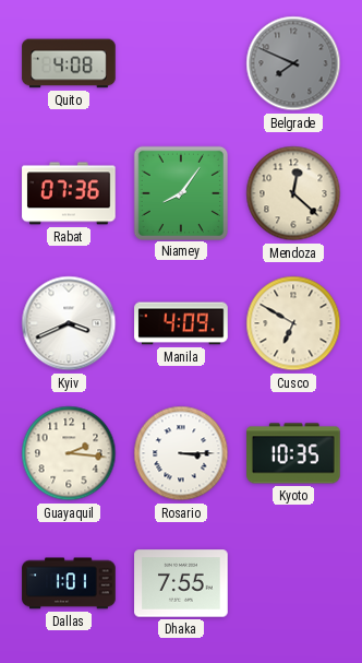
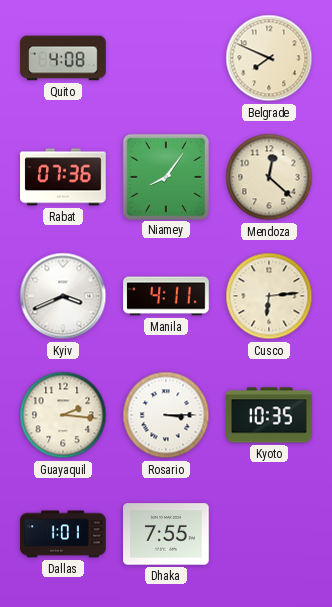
Belgrade dial: grey -> cream (269, 58)
Manila: 4:09 -> 4:11 (166, 296)
Cusco: 6:50 -> 6:14 (269, 296)
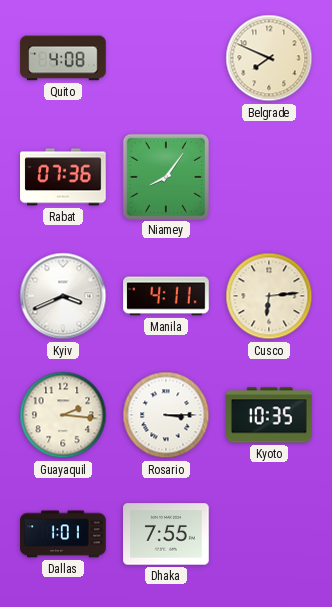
Mendoza: 12:22 -> none (269, 177)
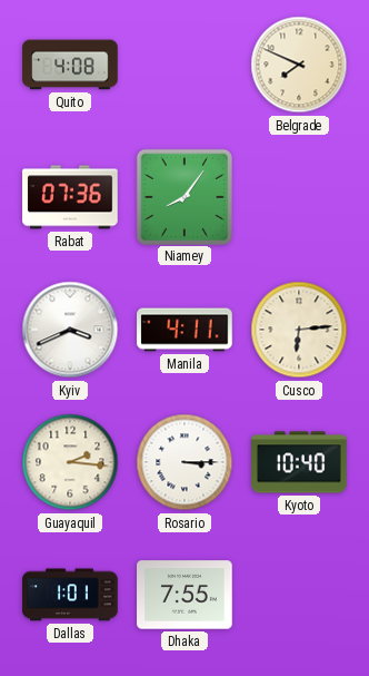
Kyoto: 10:35 -> 10:40 (299, 462)
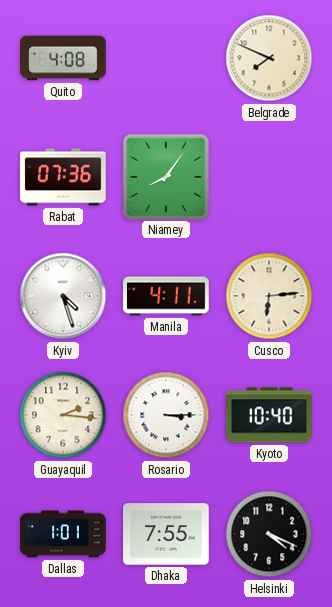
Kyiv: 3:41 -> 4:27 (63, 296)
Helsinki: none -> 4:19 (269, 534)
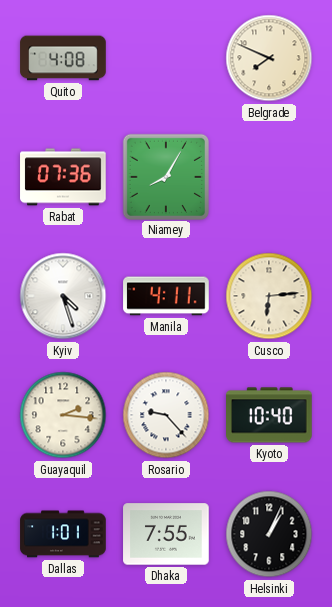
Niamey: 8:06 -> 8:05 (165, 176)
Rosario: 3:15 -> 9:23 (166, 415)
Helsinki: 4:19 -> 1:04 (269, 534)
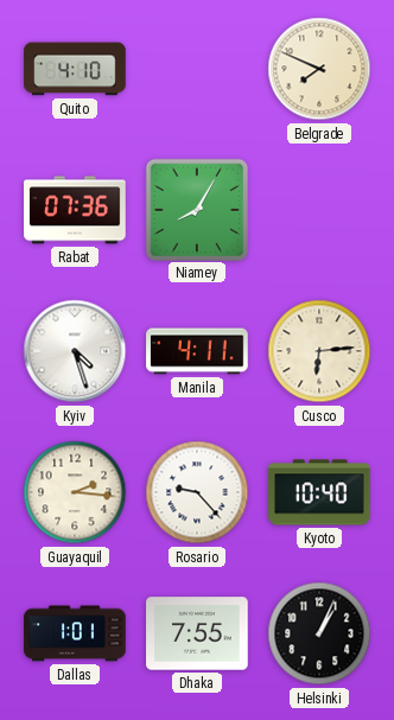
Quito: 4:08 -> 4:10 (75, 69)
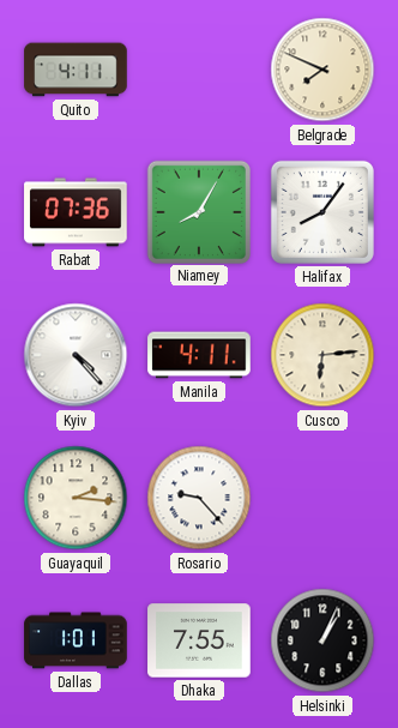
Quito: 4:10 -> 4:11 (76, 70)
Halifax: none -> 8:06 (322, 212)
Kyiv: 4:27 -> 4:23 (76, 355)
Kyoto: 10:40 -> none (319, 492)
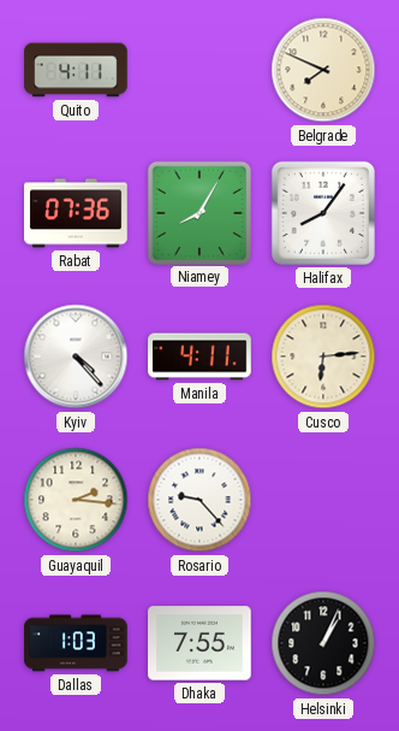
Dallas: 1:01 -> 1:03 (76, 643)
